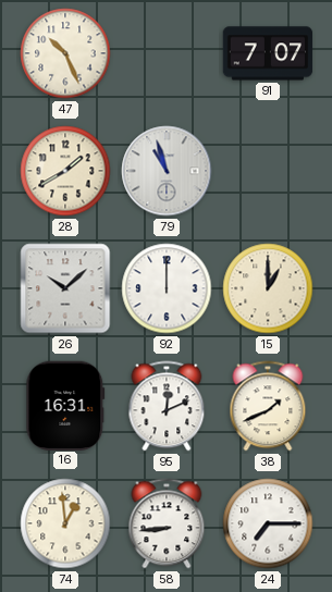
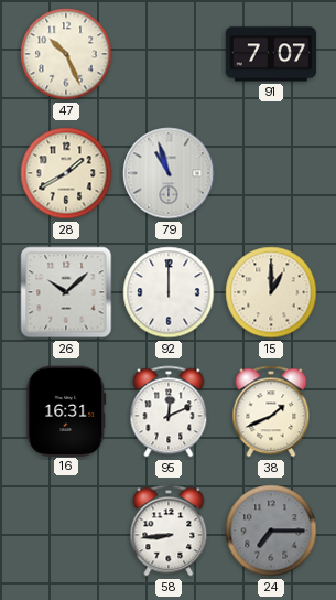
74: 12:59 -> none (65, 523)
24 dial: white -> grey (271, 531)
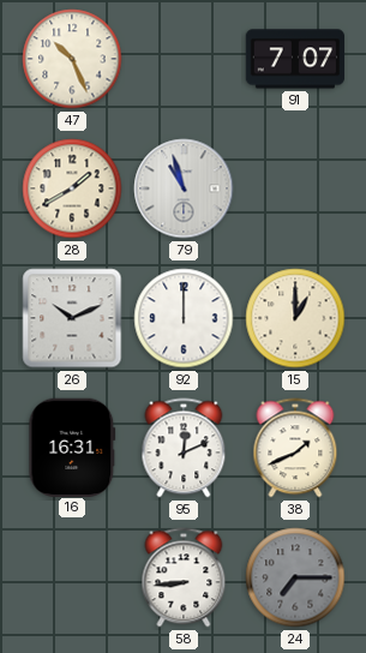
26: 10:08 -> 10:11 (72, 318)
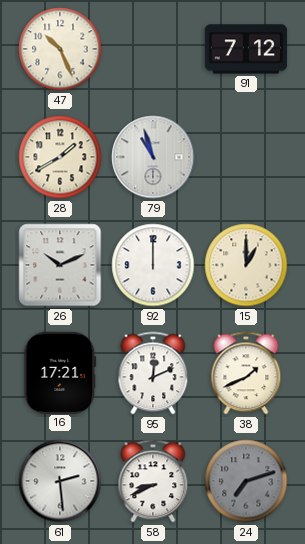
91: 7:07 -> 7:12 (246, 49)
16: 16:31 -> 17:21 (60, 372)
61: none -> 2:29 (60, 481)
58: 8:44 -> 8:41 (153, 481)
24: 7:15 -> 7:12 (246, 481)
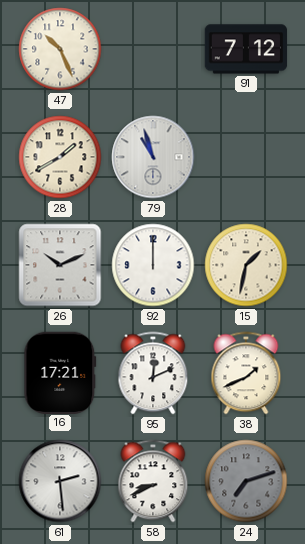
15: 1:00 -> 1:32 (246, 265)
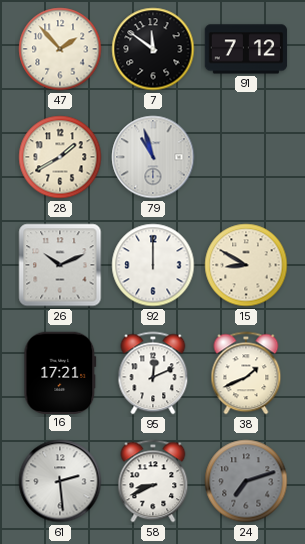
47: 10:26 -> 1:53 (60, 49)
7: none -> 11:51 (153, 49)
15: 1:32 -> 8:50 (246, 265)
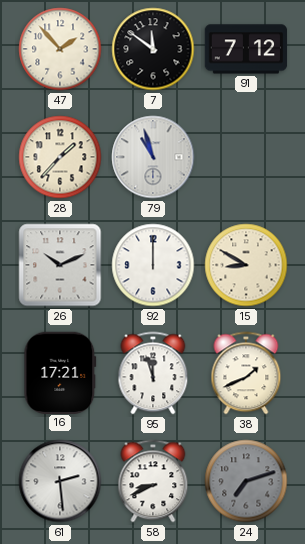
28: 1:40 -> 1:37 (60, 157)
95: 12:11 -> 11:57 (153, 373)
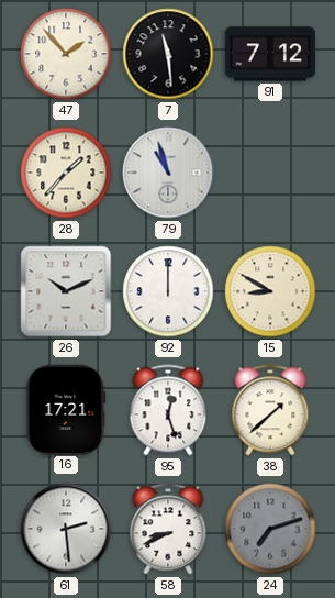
7: 11:51 -> 11:29 (168, 54)
95: 11:57 -> 12:27 (168, 410)
38: 1:41 -> 1:38 (270, 410)
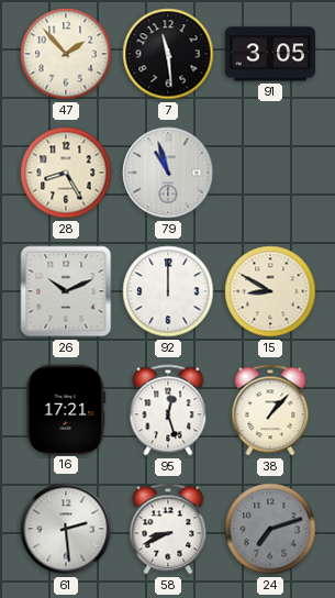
91: 7:12 -> 3:05 (270, 54)
28: 1:37 -> 8:25 (66, 173)
38: 1:38 -> 1:07 (270, 410)
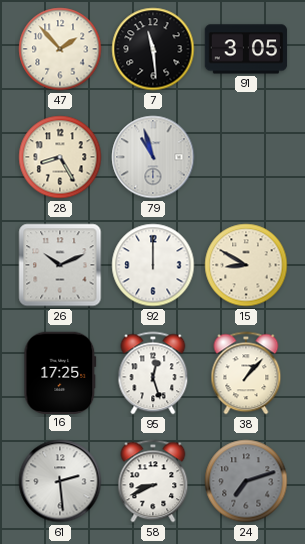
16: 17:21 -> 17:25 (60, 372)
